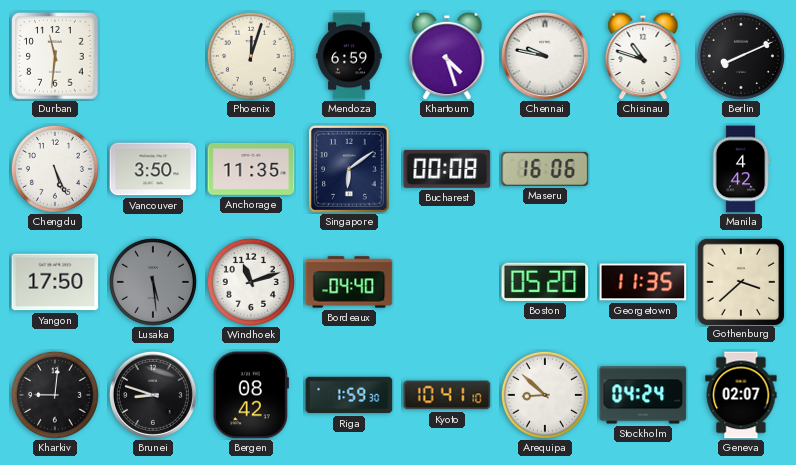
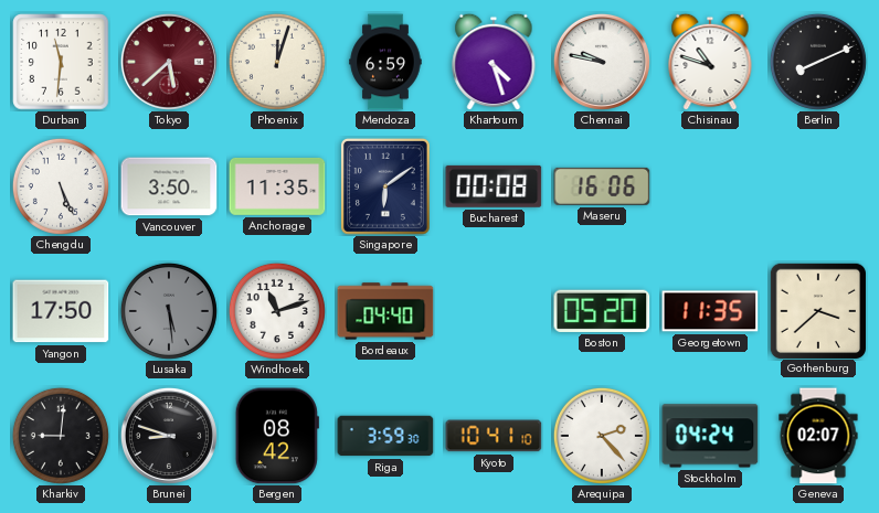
Tokyo: none -> 5:38 (169, 62)
Manila: 4:42 -> none (741, 169)
Riga: 1:59 -> 3:59 (385, 436)
Arequipa: 8:52 -> 2:23 (602, 436)
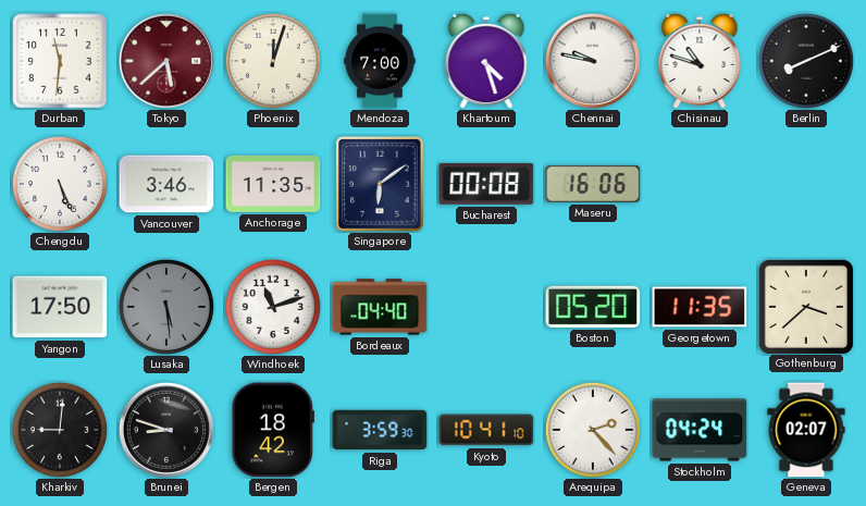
Mendoza: 6:59 -> 7:00 (380, 61)
Vancouver: 3:50 -> 3:46 (166, 184)
Bergen: 08:42 -> 18:42 (273, 430)
